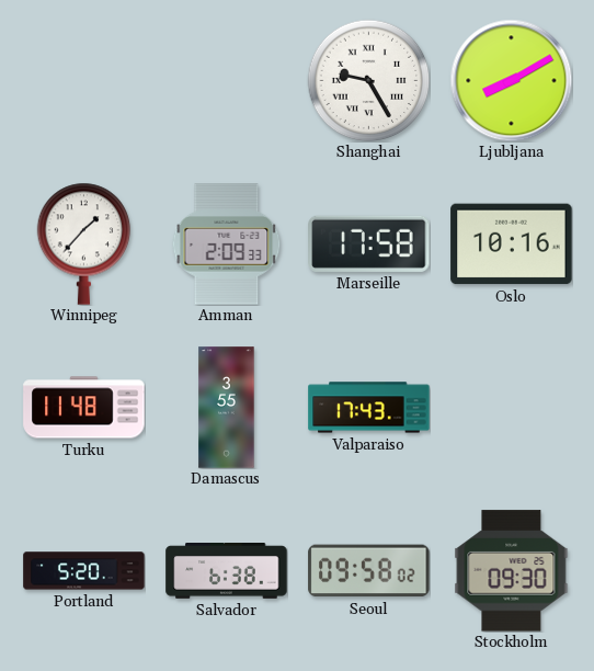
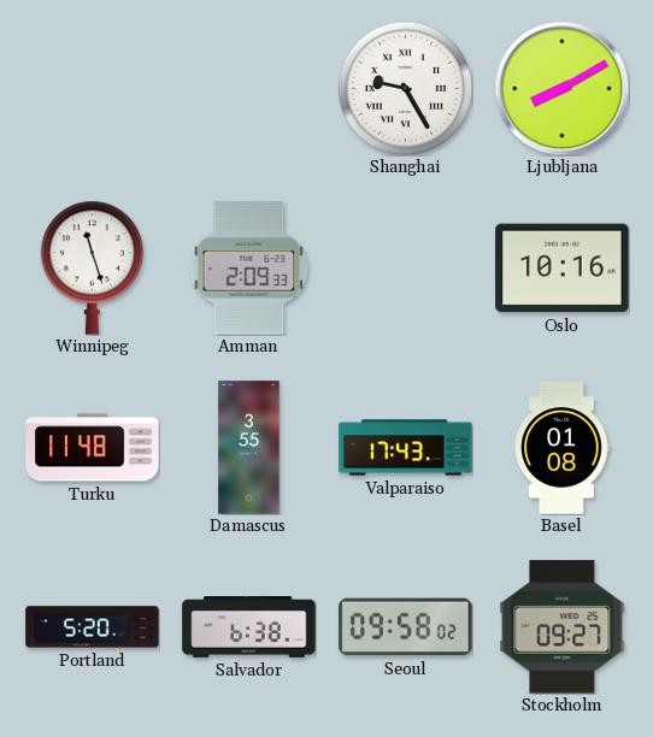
Winnipeg: 1:37 -> 11:27 (93, 267)
Marseille: 17:58 -> none (369, 243)
Basel: none -> 01:08 (561, 448)
Stockholm: 09:30 -> 09:27 (563, 627)
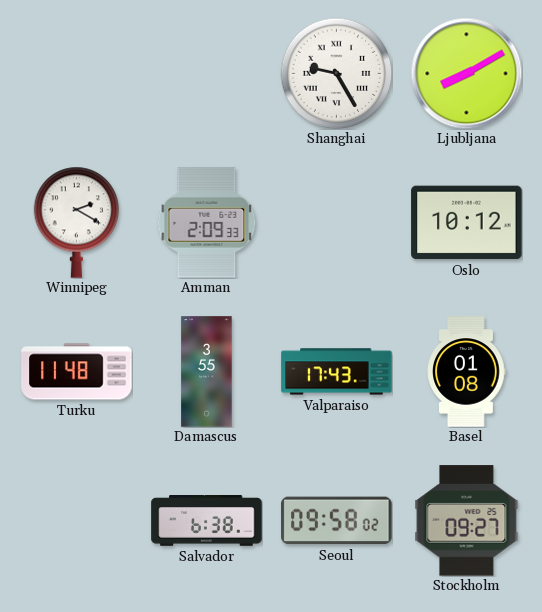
Winnipeg: 11:27 -> 2:20 (77, 222)
Oslo: 10:16 -> 10:12 (467, 223)
Portland: 5:20 -> none (93, 627)
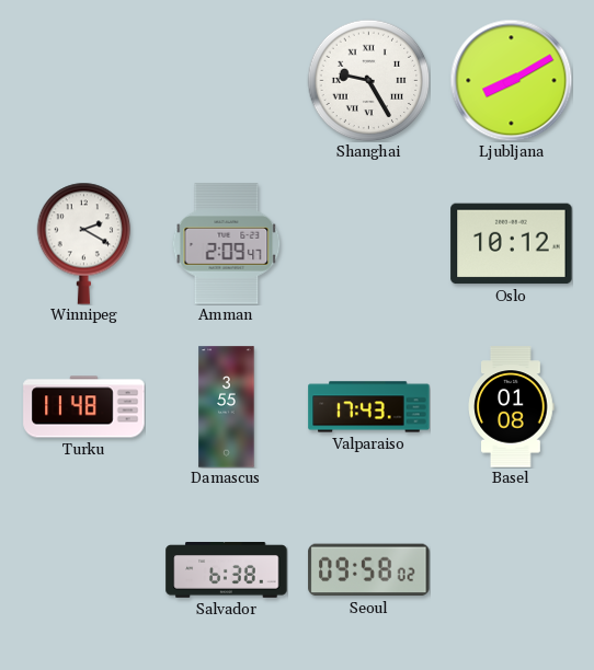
Amman: 2:09:33 -> 2:09:47 (227, 244)
Stockholm: 09:27 -> none (467, 521)
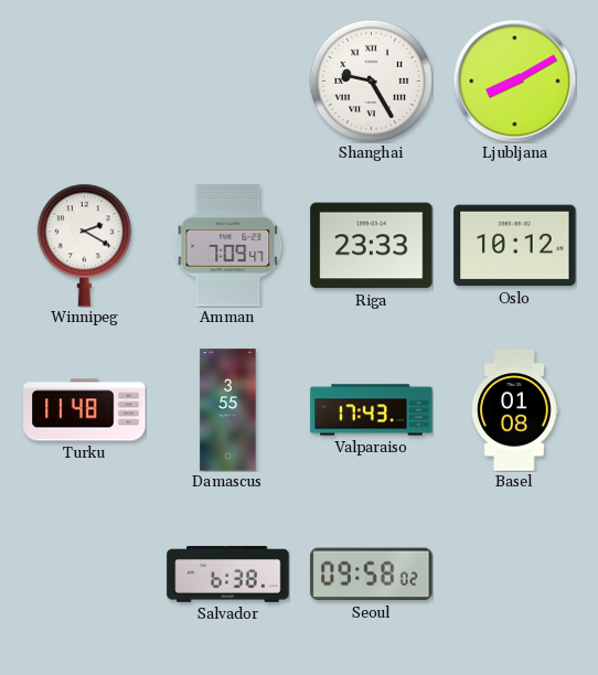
Amman: 2:09 -> 7:09 (228, 246)
Riga: none -> 23:33 (372, 246)
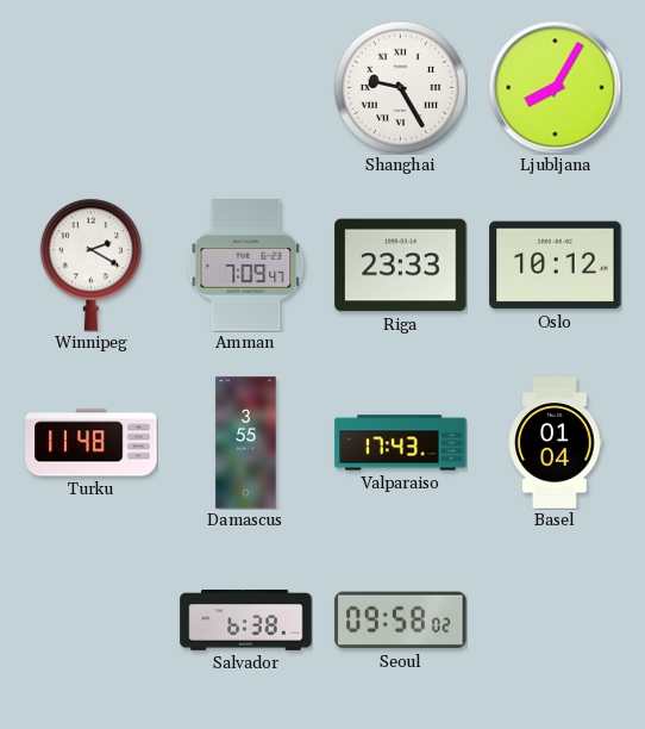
Ljubljana: 8:10 -> 8:05 (555, 87)
Basel: 01:08 -> 01:04 (555, 443)
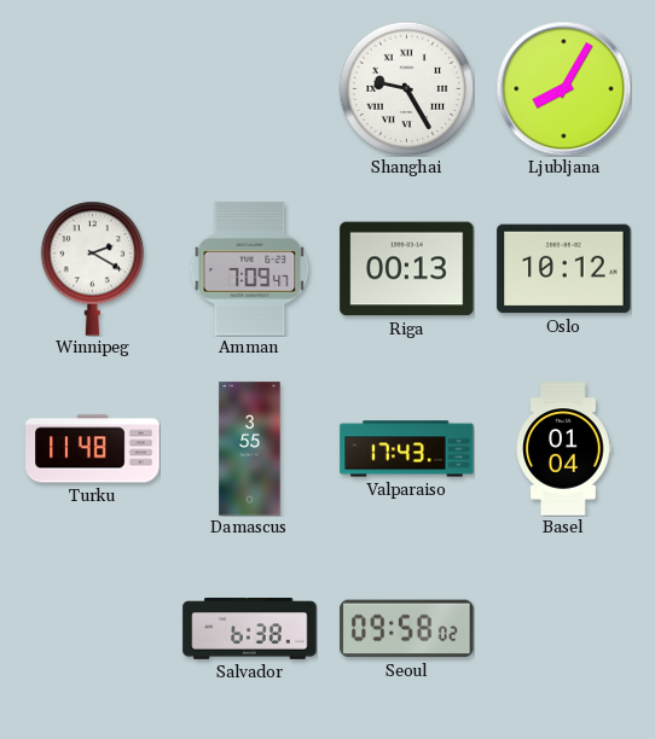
Riga: 23:33 -> 00:13 (407, 269)
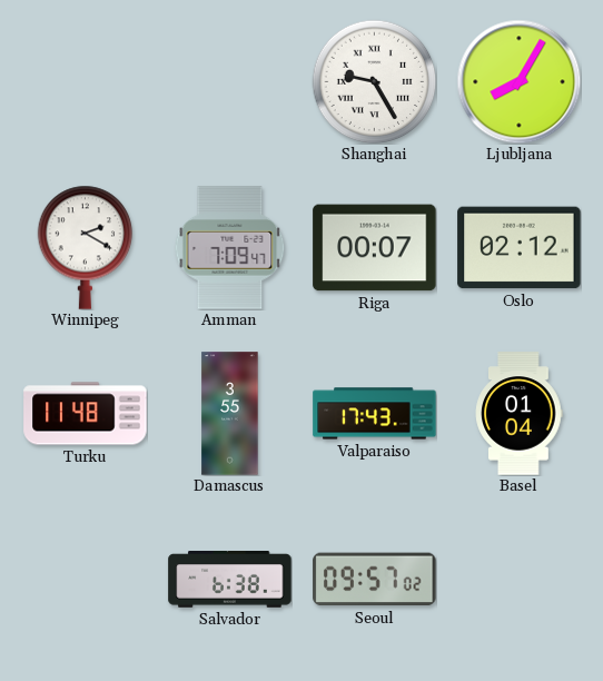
Riga: 00:13 -> 00:07 (375, 248)
Oslo: 10:12 -> 02:12 (520, 248)
Seoul: 09:58 -> 09:57 (375, 580)
